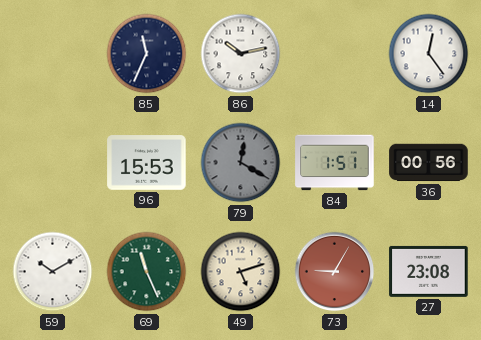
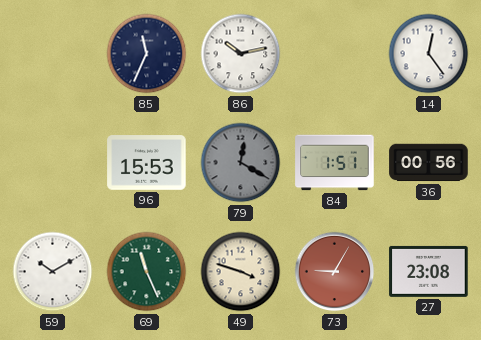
49: 5:12 -> 3:48 (241, 272)
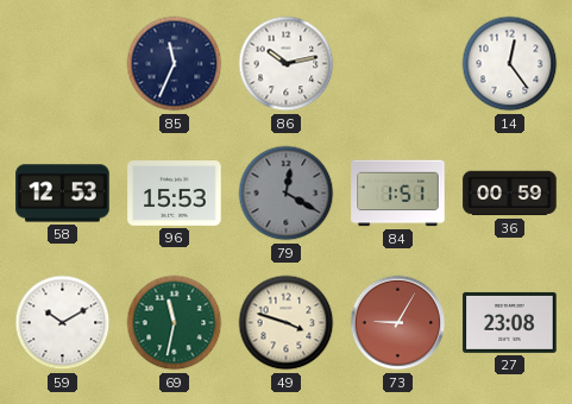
58: none -> 12:53 (63, 194)
36: 00:56 -> 00:59 (510, 194)
69: 11:26 -> 11:32 (175, 323)
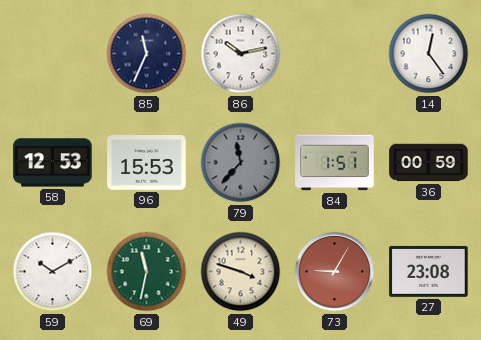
79: 12:20 -> 11:37 (241, 163)
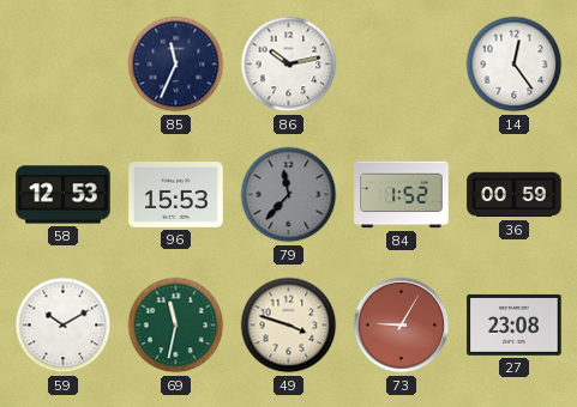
84: 1:51 -> 1:52 (402, 195)
